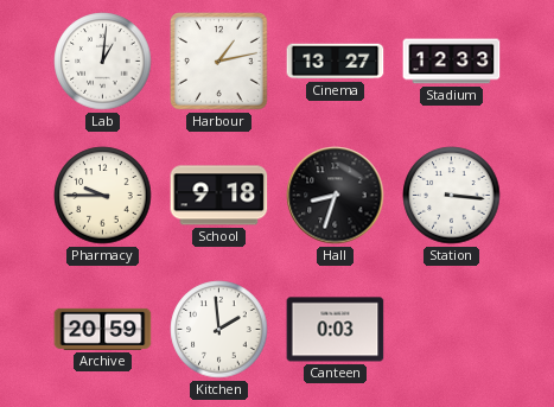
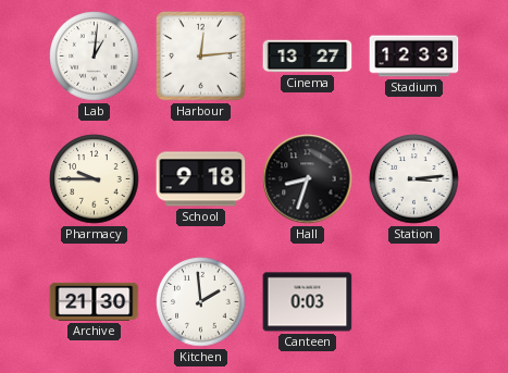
Harbour: 1:13 -> 12:14 (201, 57)
Station: 3:16 -> 3:14 (414, 179)
Archive: 20:59 -> 21:30 (95, 301)
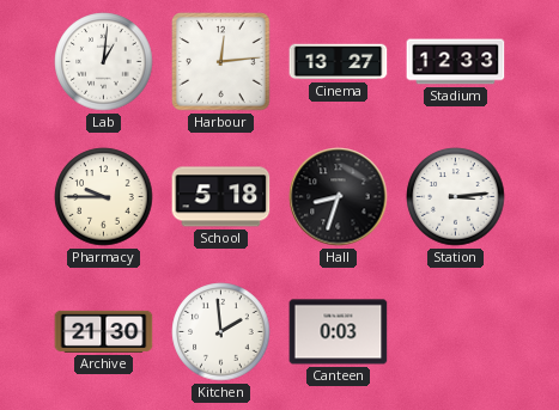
School: 9:18 -> 5:18 (221, 197)
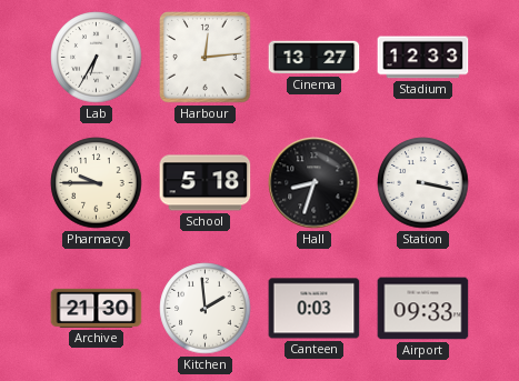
Lab: 1:01 -> 6:35 (97, 58)
Station: 3:14 -> 3:17 (423, 183)
Airport: none -> 09:33 (423, 309)
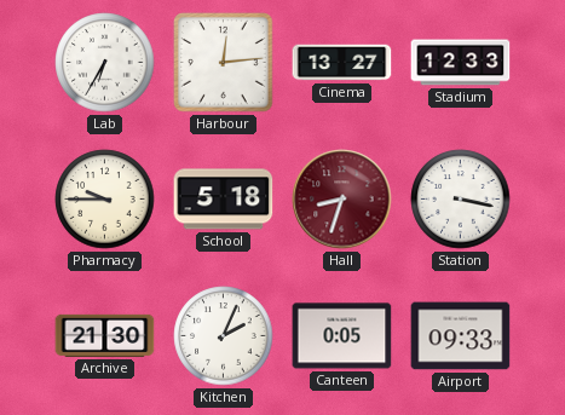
Hall dial: black -> burgundy (342, 200)
Kitchen: 1:59 -> 2:04 (224, 336)
Canteen: 0:03 -> 0:05 (342, 336)
